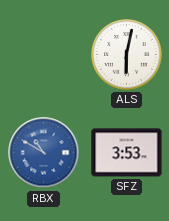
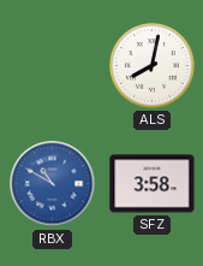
ALS: 6:02 -> 8:02 (153, 66)
SFZ: 3:53 -> 3:58 (153, 184)
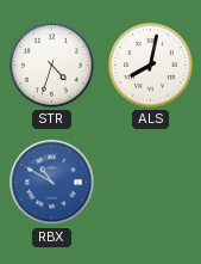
STR: none -> 4:33 (52, 66)
SFZ: 3:58 -> none (153, 184)
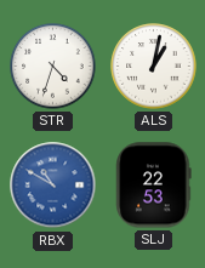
ALS: 8:02 -> 1:02 (154, 67)
SLJ: none -> 22:53 (154, 186)
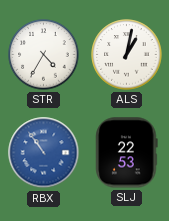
STR: 4:33 -> 4:35 (44, 55)
RBX: 10:50 -> 10:54 (44, 153)
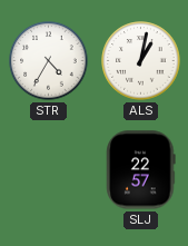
RBX: 10:54 -> none (44, 153)
SLJ: 22:53 -> 22:57 (141, 170)
